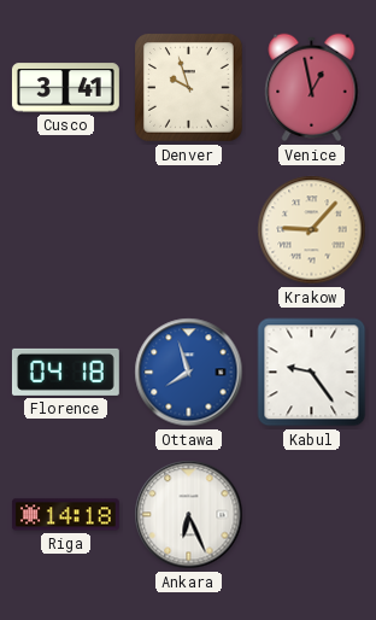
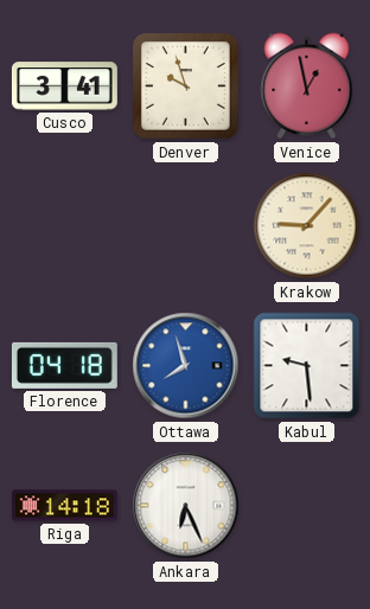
Kabul: 9:24 -> 9:29 (307, 366)
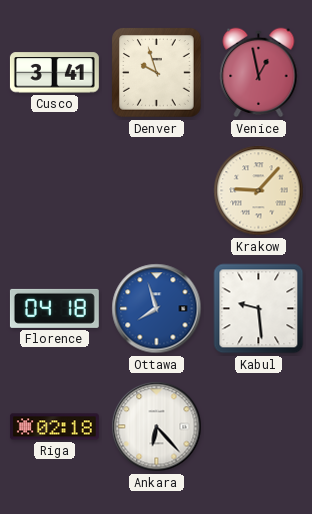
Riga: 14:18 -> 02:18 (54, 427)
Ankara: 6:26 -> 6:23 (157, 427)
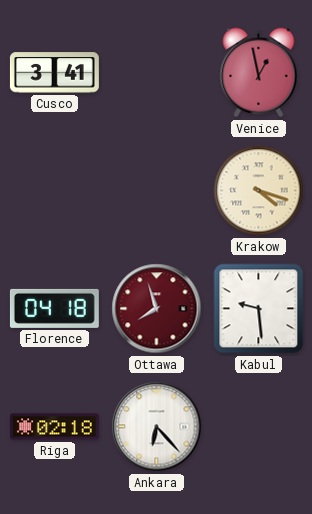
Denver: 9:57 -> none (157, 73)
Krakow: 9:07 -> 4:18 (259, 191)
Ottawa dial: blue -> burgundy (157, 309)
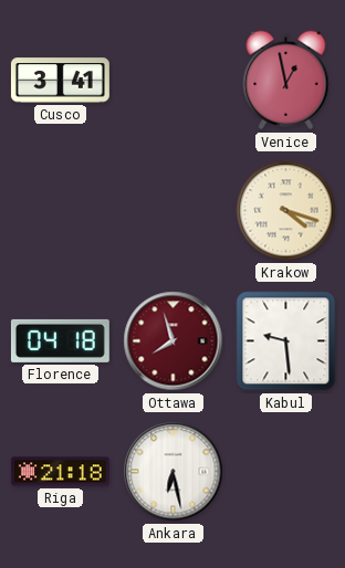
Riga: 02:18 -> 21:18 (60, 472)
Ankara: 6:23 -> 6:28 (174, 472)
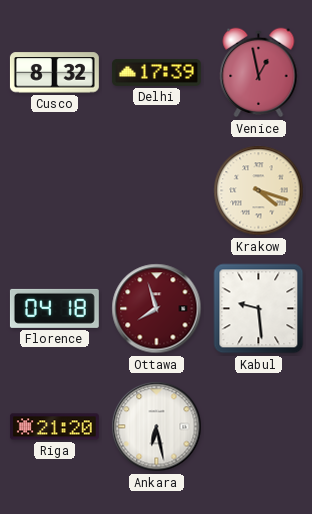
Cusco: 3:41 -> 8:32 (54, 73)
Delhi: none -> 17:39 (156, 72)
Riga: 21:18 -> 21:20 (54, 427)
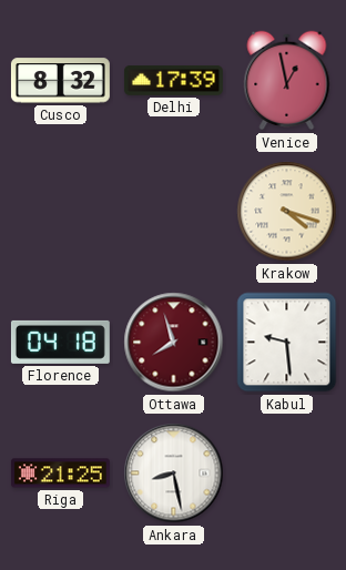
Riga: 21:20 -> 21:25 (60, 474)
Ankara: 6:28 -> 8:28 (174, 474)
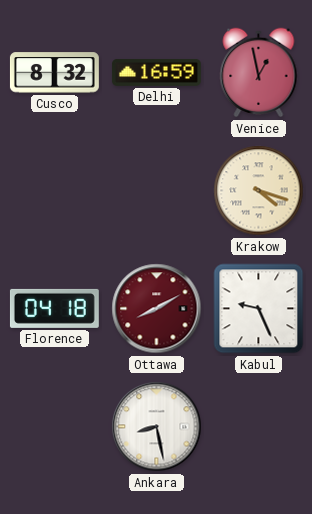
Delhi: 17:39 -> 16:59 (156, 72)
Ottawa: 7:57 -> 8:10 (157, 309)
Kabul: 9:29 -> 9:26 (259, 309)
Riga: 21:25 -> none (60, 474)
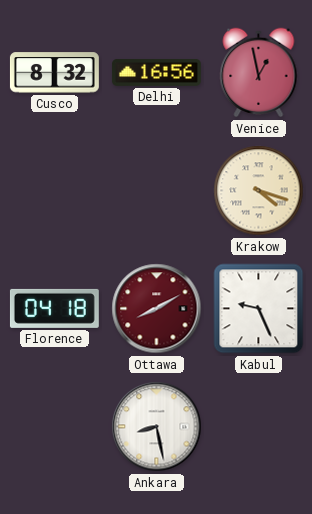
Delhi: 16:59 -> 16:56 (156, 72)
